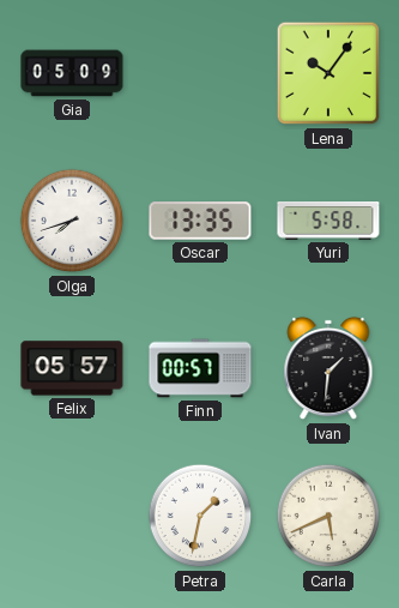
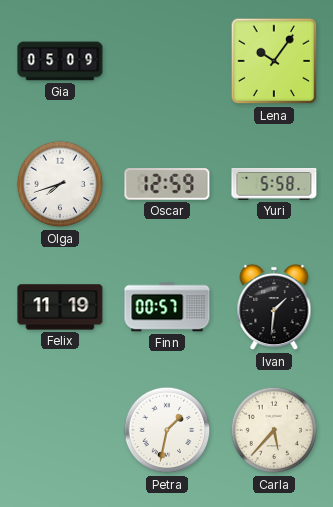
Oscar: 13:35 -> 12:59 (167, 184)
Felix: 05:57 -> 11:19 (60, 307)
Carla: 5:41 -> 5:37 (274, 430)
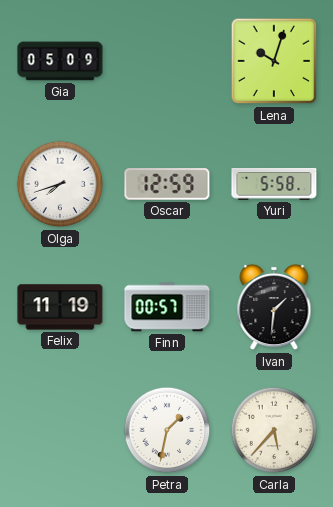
Lena: 10:06 -> 10:03 (274, 61)
